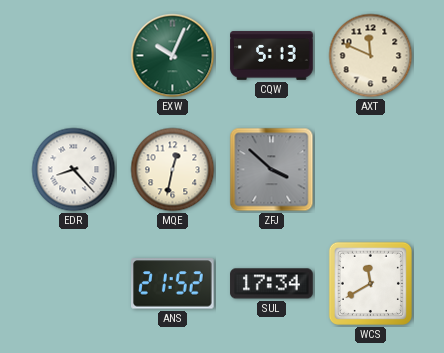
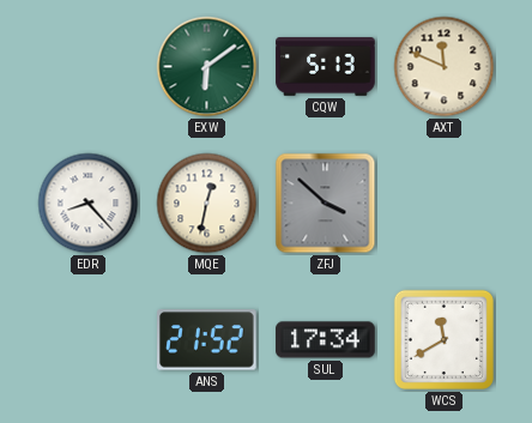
EXW: 10:04 -> 6:09 (207, 67)
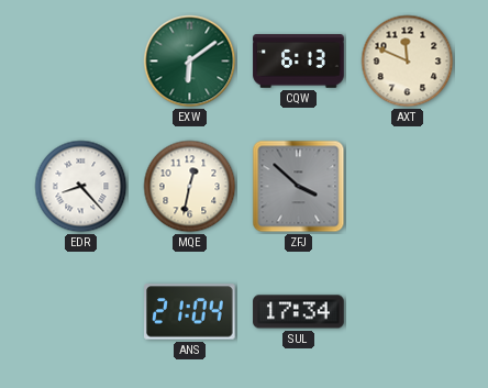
CQW: 5:13 -> 6:13 (299, 62)
ANS: 21:52 -> 21:04 (190, 312)
WCS: 11:40 -> none (443, 339)
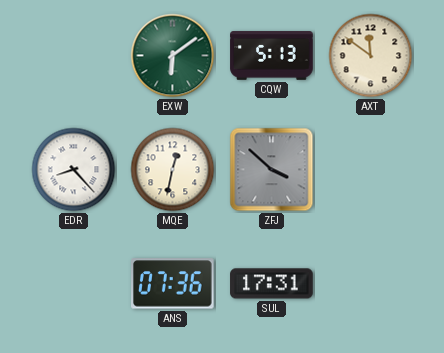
CQW: 6:13 -> 5:13 (272, 56)
AXT: 11:49 -> 11:51 (371, 56)
ANS: 21:04 -> 07:36 (173, 284)
SUL: 17:34 -> 17:31 (272, 284)
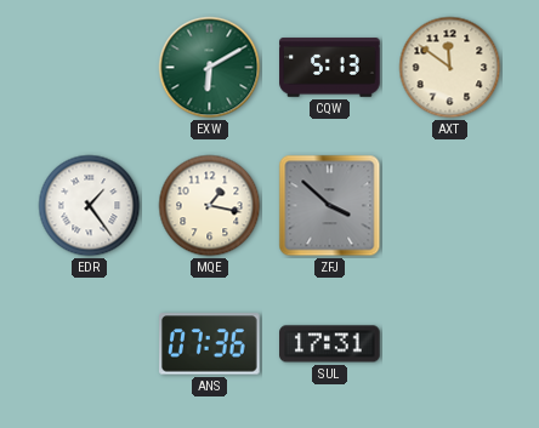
EXW: 6:09 -> 6:10 (210, 68)
EDR: 8:23 -> 1:24 (90, 206)
MQE: 12:32 -> 1:17 (210, 206)
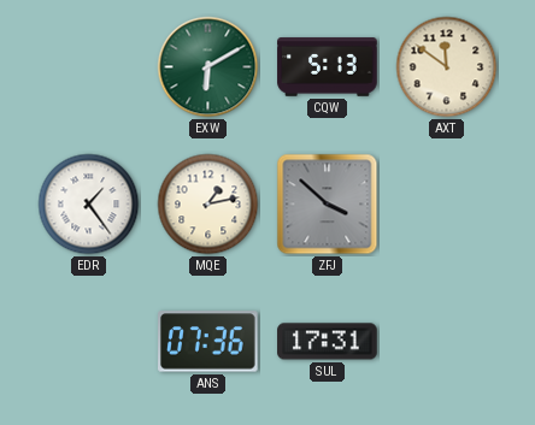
MQE: 1:17 -> 1:13 (208, 205)
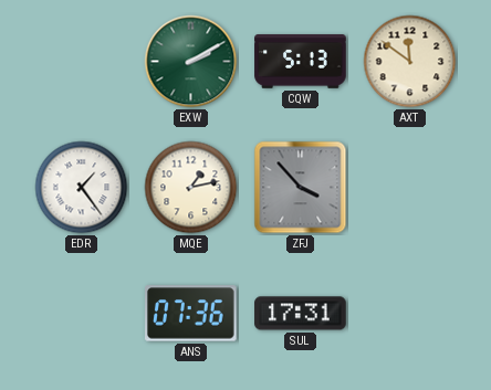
EXW: 6:10 -> 2:10 (191, 62)
ZFJ: 3:52 -> 3:53 (301, 188)
